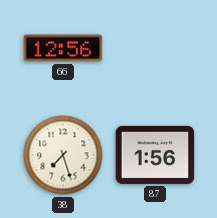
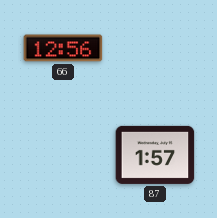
38: 7:27 -> none (63, 155)
87: 1:56 -> 1:57 (155, 155)
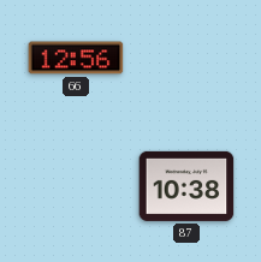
87: 1:57 -> 10:38 (186, 186)
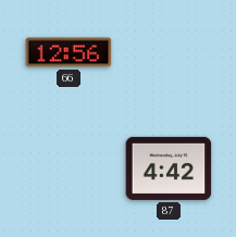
87: 10:38 -> 4:42 (169, 169)
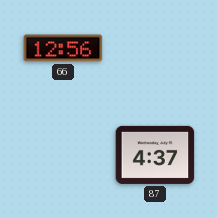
87: 4:42 -> 4:37 (155, 155)
